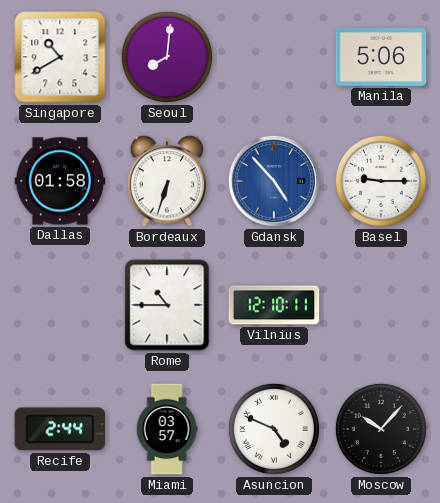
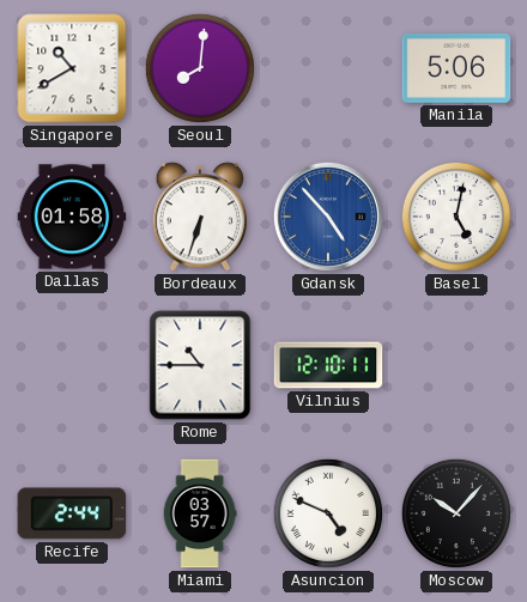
Basel: 9:15 -> 5:02 (456, 217)
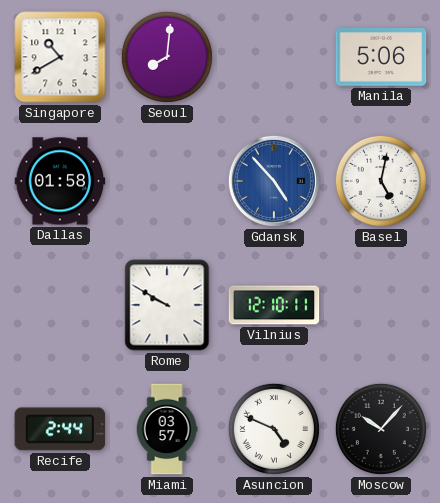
Bordeaux: 6:33 -> none (200, 217)
Rome: 10:45 -> 9:50 (167, 305)
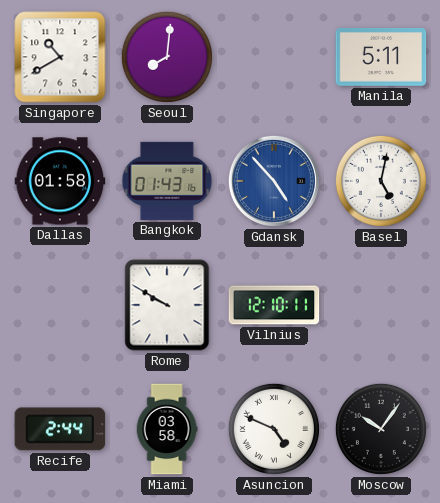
Manila: 5:06 -> 5:11 (381, 57)
Bangkok: none -> 01:43 (167, 181)
Miami: 03:57 -> 03:58 (167, 429)
Moscow: 10:07 -> 10:06 (381, 429)
